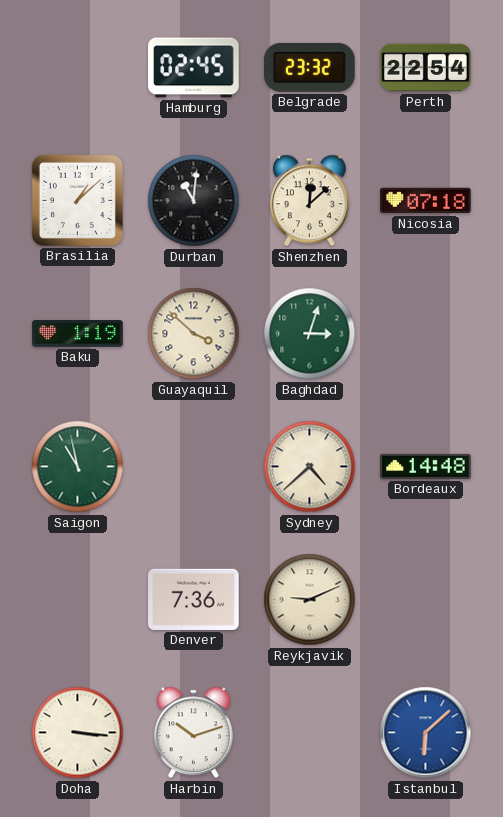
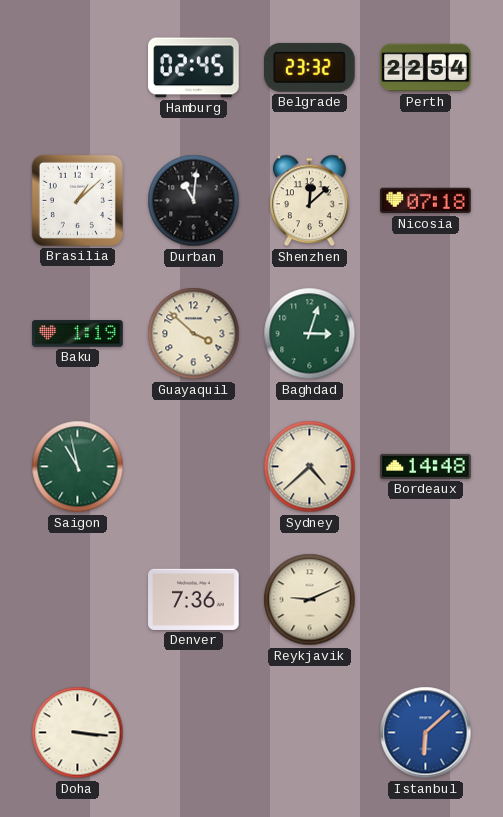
Harbin: 10:12 -> none (193, 733)
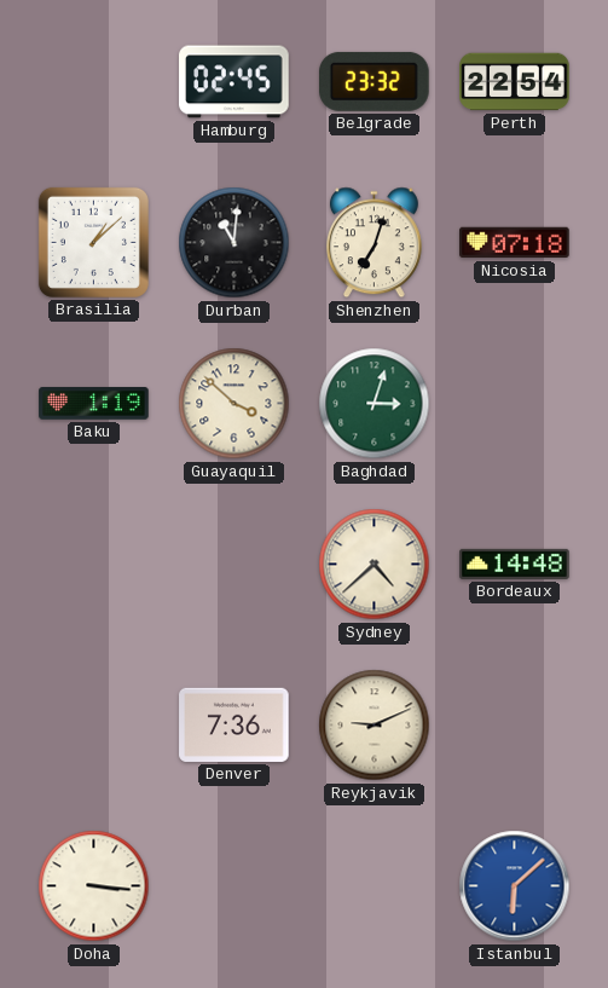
Shenzhen: 12:08 -> 7:03 (374, 243)
Saigon: 10:58 -> none (78, 467)
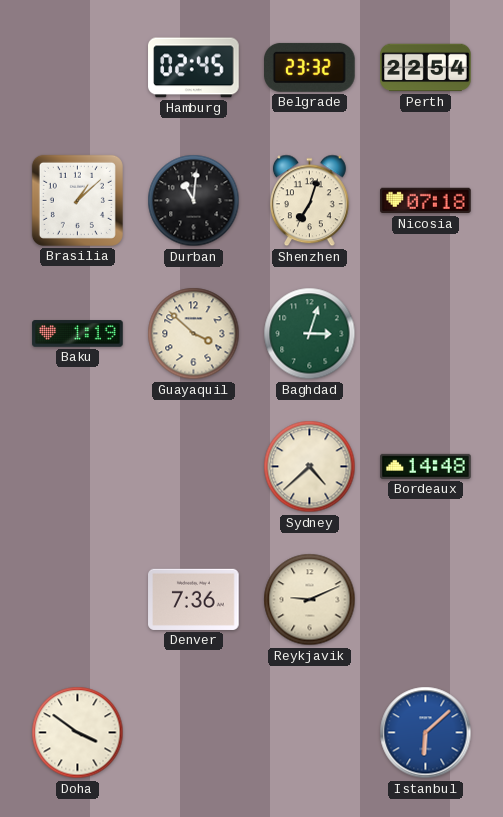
Doha: 3:16 -> 3:51 (78, 733)
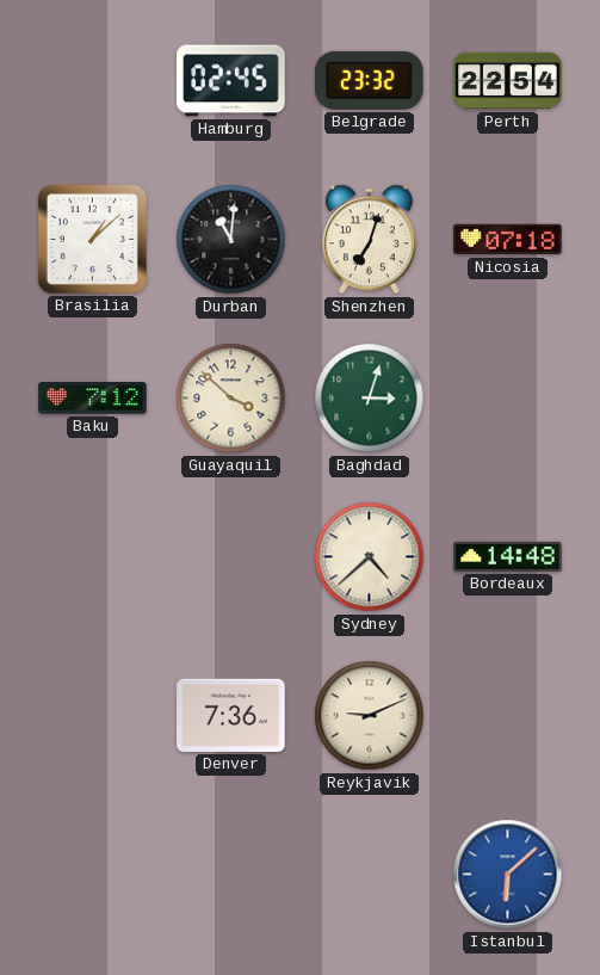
Baku: 1:19 -> 7:12 (93, 399)
Doha: 3:51 -> none (78, 733)
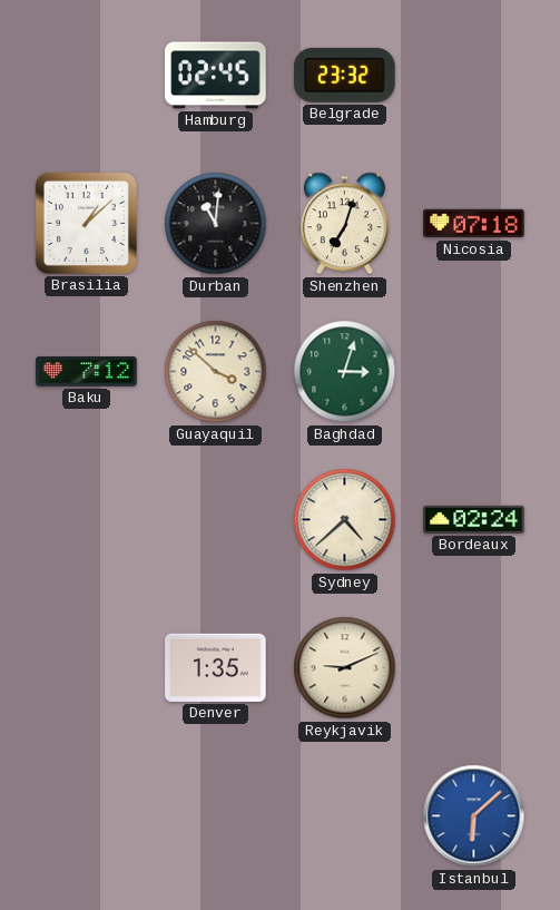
Perth: 22:54 -> none (508, 81)
Bordeaux: 14:48 -> 02:24 (474, 519)
Denver: 7:36 -> 1:35 (216, 667)
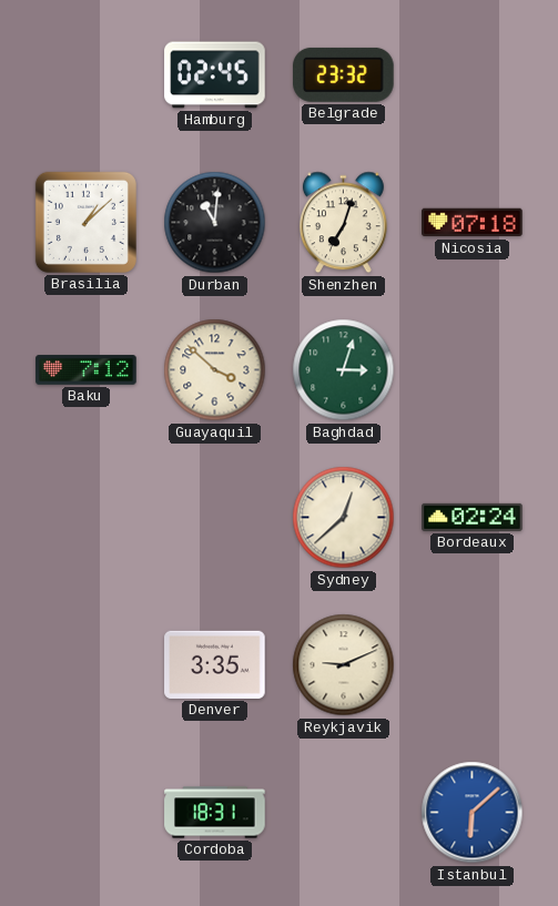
Sydney: 4:38 -> 12:38 (344, 518)
Denver: 1:35 -> 3:35 (215, 664)
Cordoba: none -> 18:31 (215, 813)
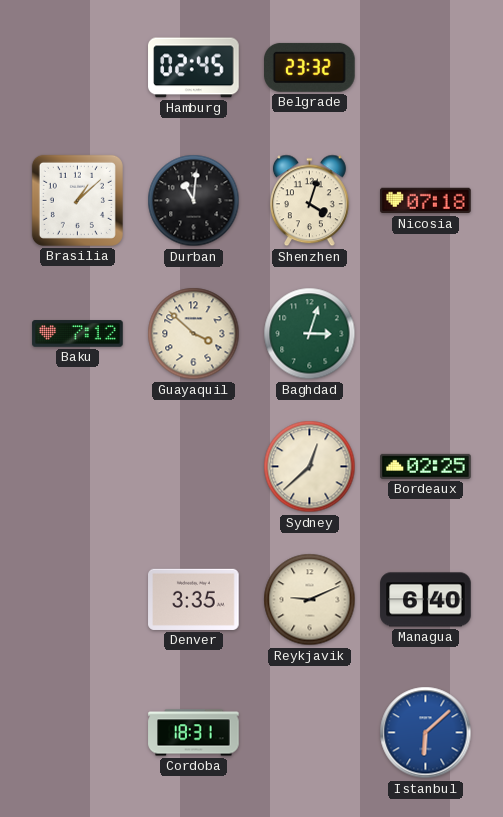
Shenzhen: 7:03 -> 4:03 (309, 201)
Bordeaux: 02:24 -> 02:25 (426, 466)
Managua: none -> 6:40 (426, 600)
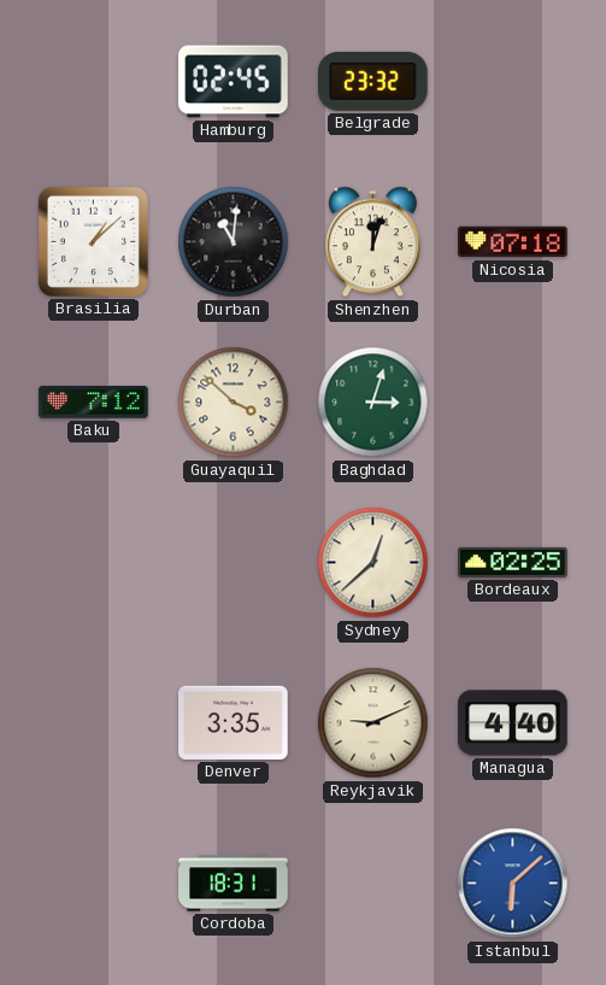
Shenzhen: 4:03 -> 12:03 (372, 242)
Managua: 6:40 -> 4:40 (513, 723)
